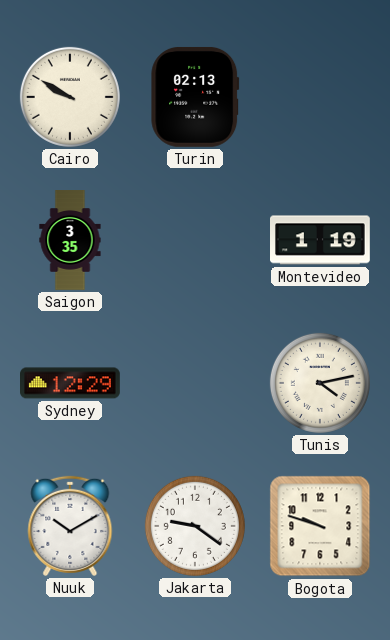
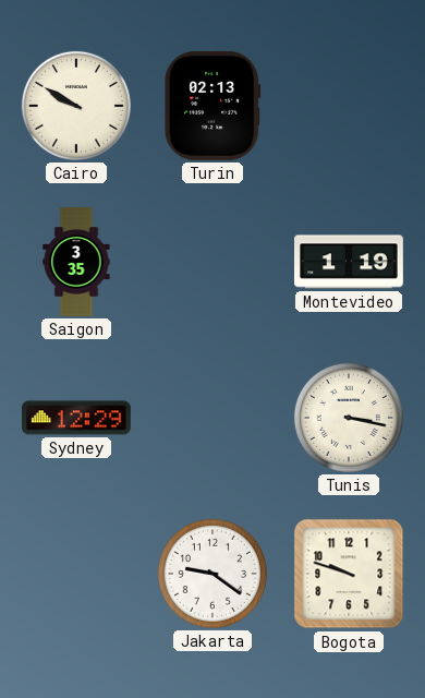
Tunis: 4:13 -> 3:17 (349, 418)
Nuuk: 10:10 -> none (70, 526)
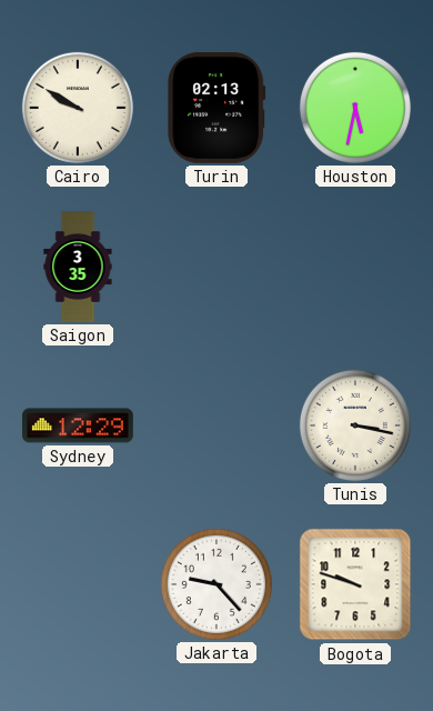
Houston: none -> 5:32 (355, 108)
Montevideo: 1:19 -> none (350, 262)
Jakarta: 9:21 -> 9:23 (216, 584)
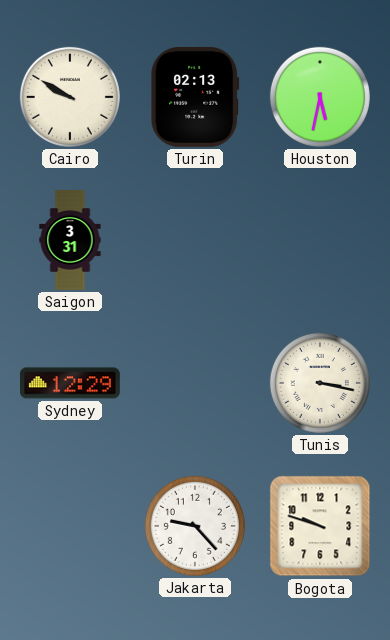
Saigon: 3:35 -> 3:31 (70, 240)
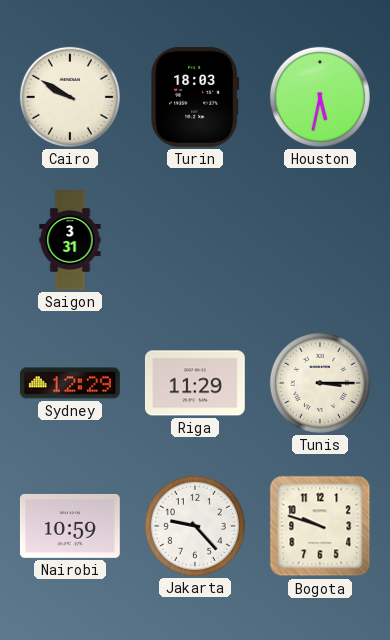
Turin: 02:13 -> 18:03 (195, 97)
Riga: none -> 11:29 (195, 383)
Tunis: 3:17 -> 3:15 (320, 383)
Nairobi: none -> 10:59 (70, 526)
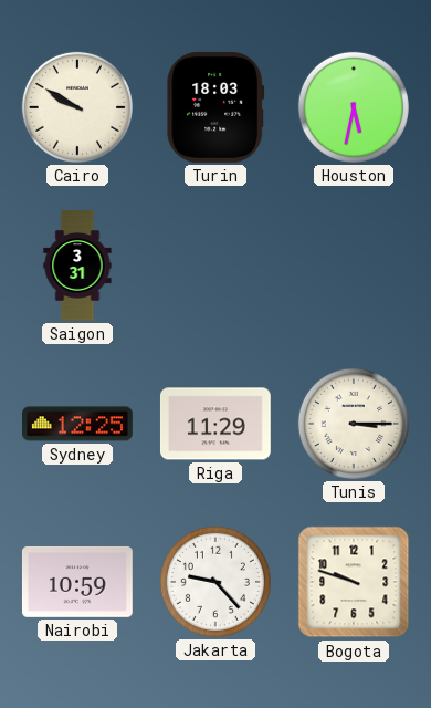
Sydney: 12:29 -> 12:25 (78, 424)
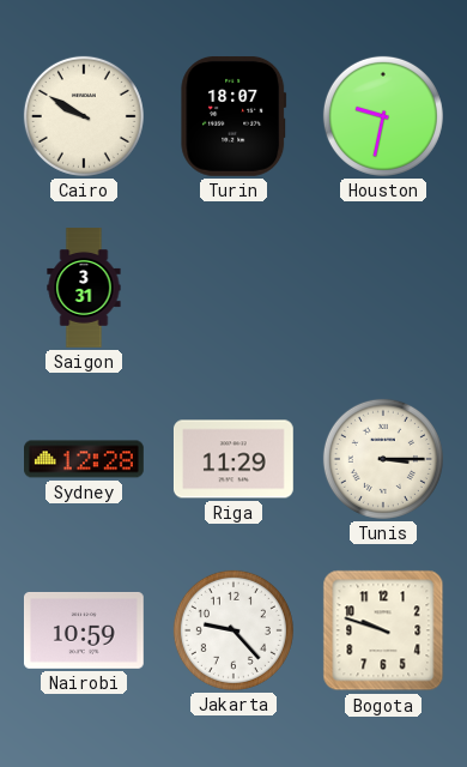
Turin: 18:03 -> 18:07 (233, 116)
Houston: 5:32 -> 9:32 (383, 116)
Sydney: 12:25 -> 12:28 (85, 459)
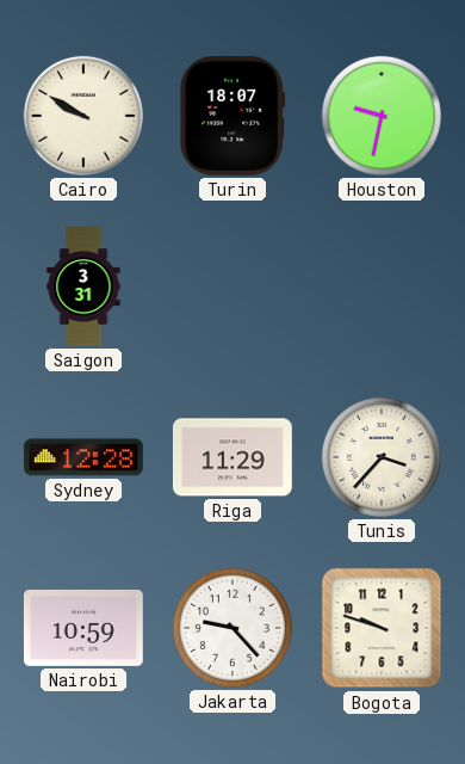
Tunis: 3:15 -> 3:37 (382, 457)
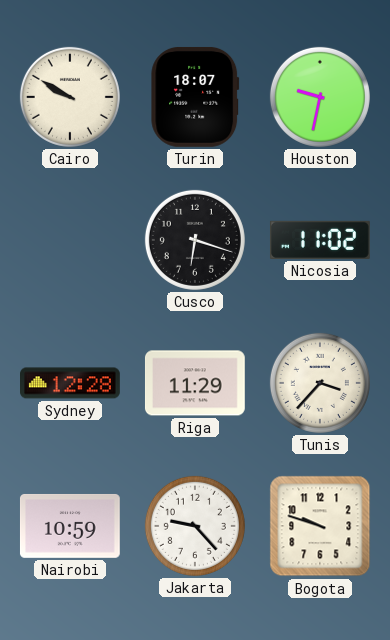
Saigon: 3:31 -> none (83, 286)
Cusco: none -> 6:18 (195, 240)
Nicosia: none -> 11:02 (320, 240)
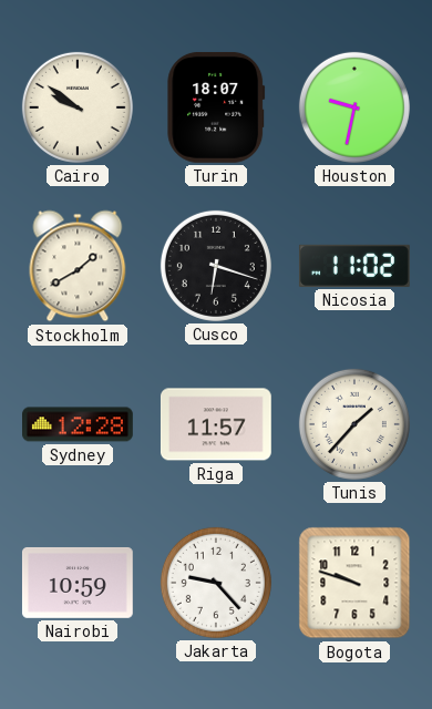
Cairo: 9:50 -> 9:51 (78, 107)
Stockholm: none -> 1:40 (78, 266)
Riga: 11:29 -> 11:57 (216, 424)
Tunis: 3:37 -> 1:37 (354, 424)
